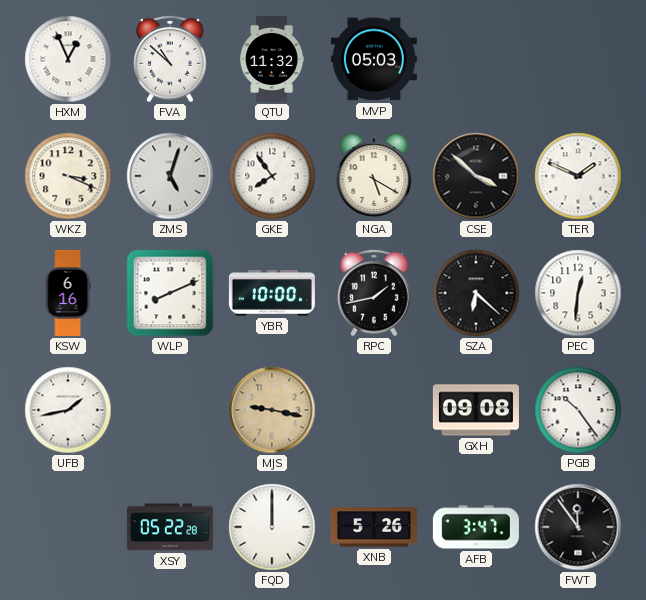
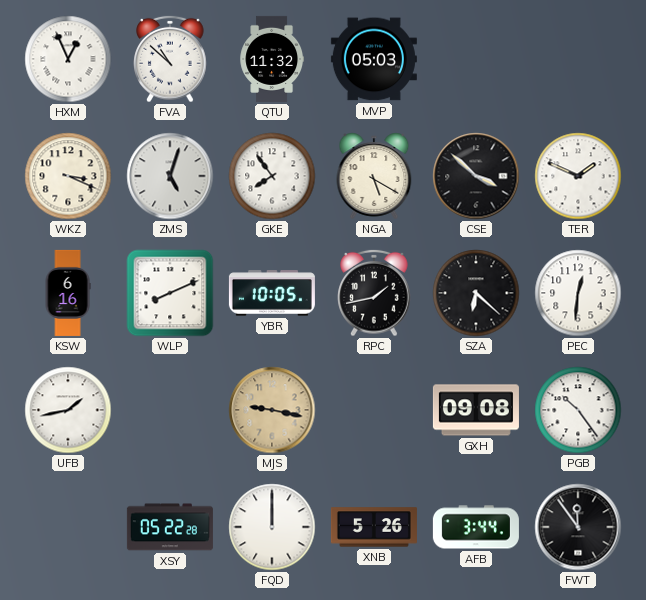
YBR: 10:00 -> 10:05 (272, 293)
AFB: 3:47 -> 3:44 (476, 527)
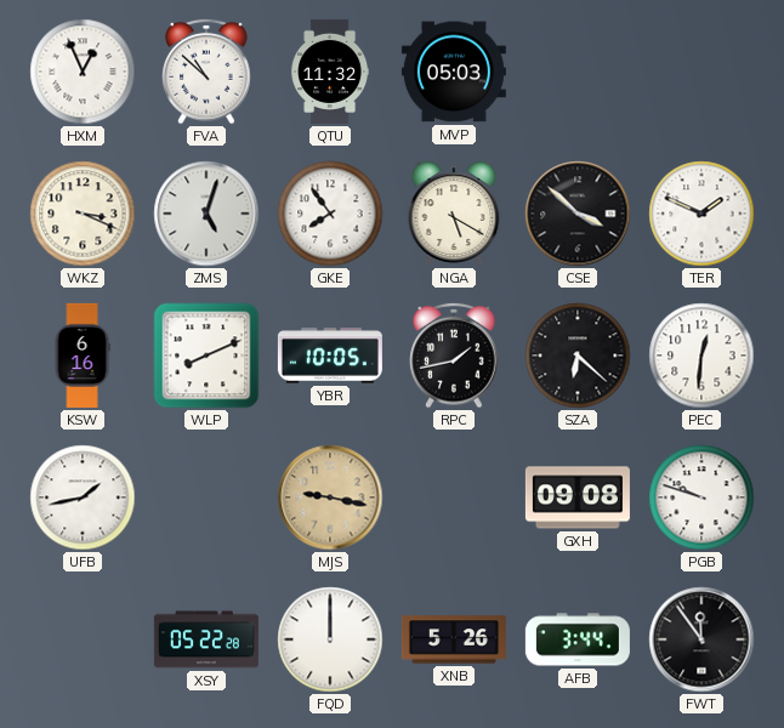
PGB: 10:24 -> 9:48 (701, 497)
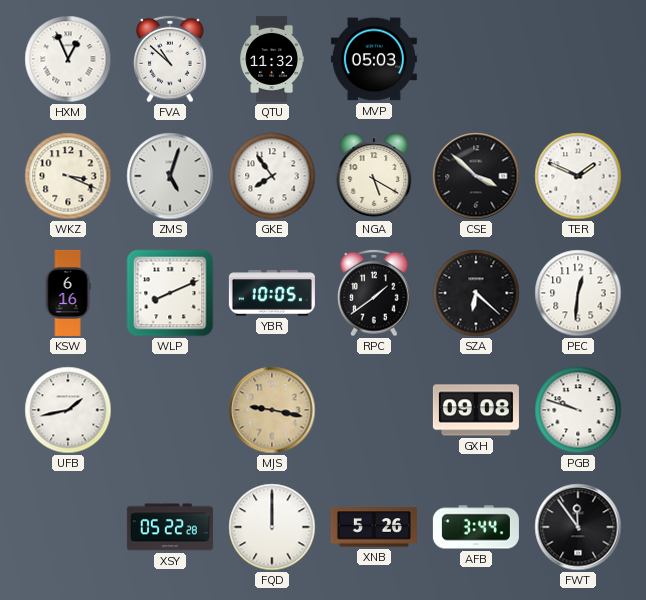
RPC: 1:43 -> 1:39 (374, 293)
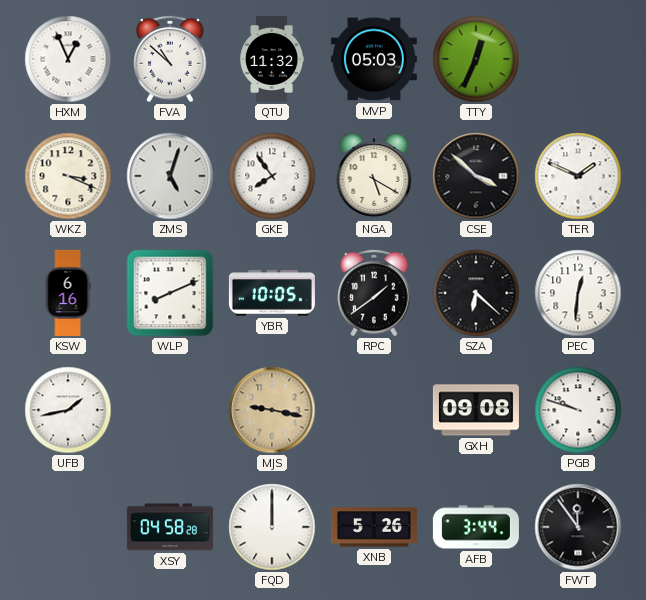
TTY: none -> 12:34 (476, 59)
XSY: 05:22 -> 04:58 (170, 527)
